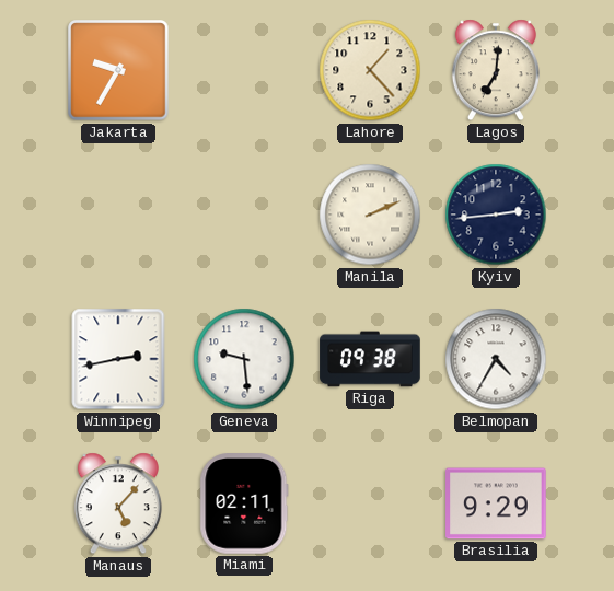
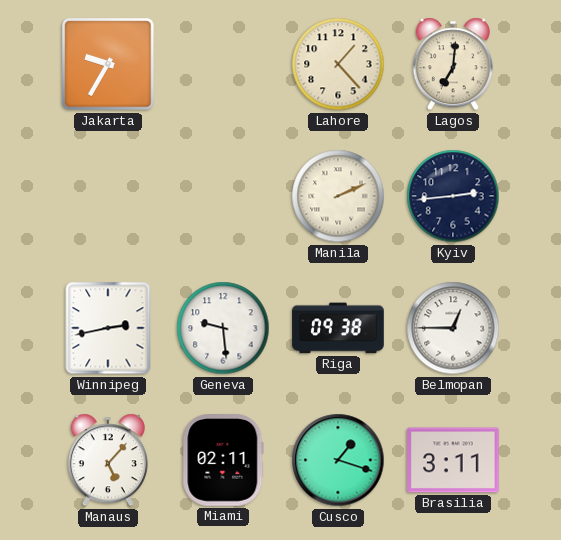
Belmopan: 4:35 -> 12:45 (453, 328)
Cusco: none -> 1:18 (338, 460)
Brasilia: 9:29 -> 3:11 (453, 460)
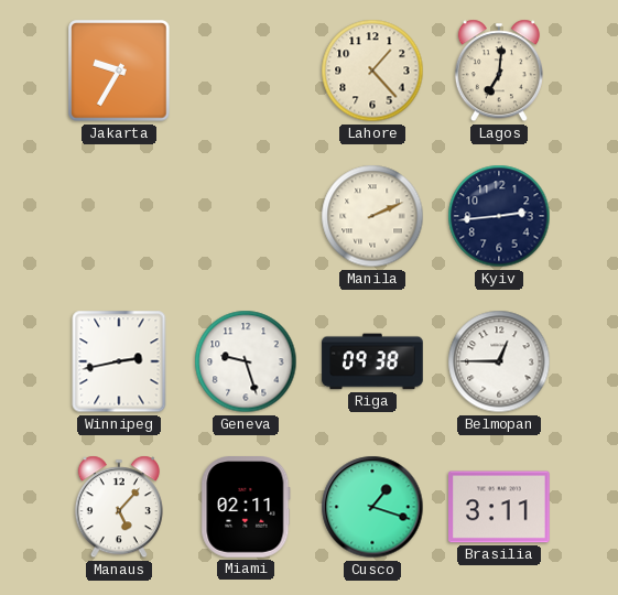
Geneva: 9:29 -> 9:27 (246, 361)
